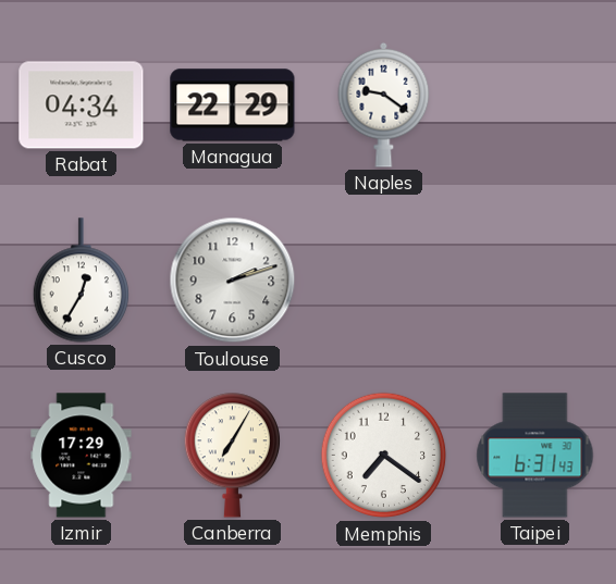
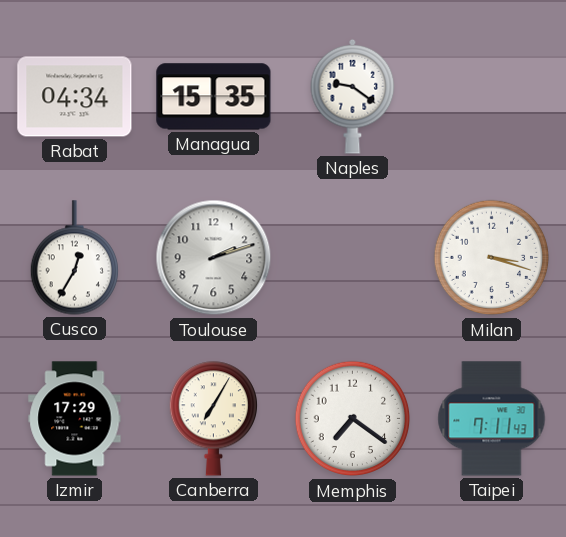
Managua: 22:29 -> 15:35 (214, 97)
Milan: none -> 3:18 (492, 258)
Taipei: 6:31 -> 7:11 (492, 419)
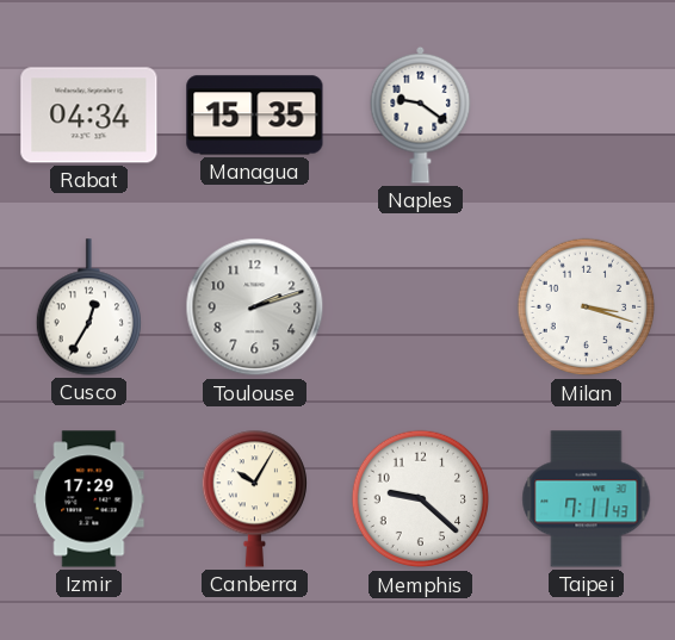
Canberra: 7:05 -> 10:05 (254, 499)
Memphis: 7:21 -> 9:22 (421, 499)
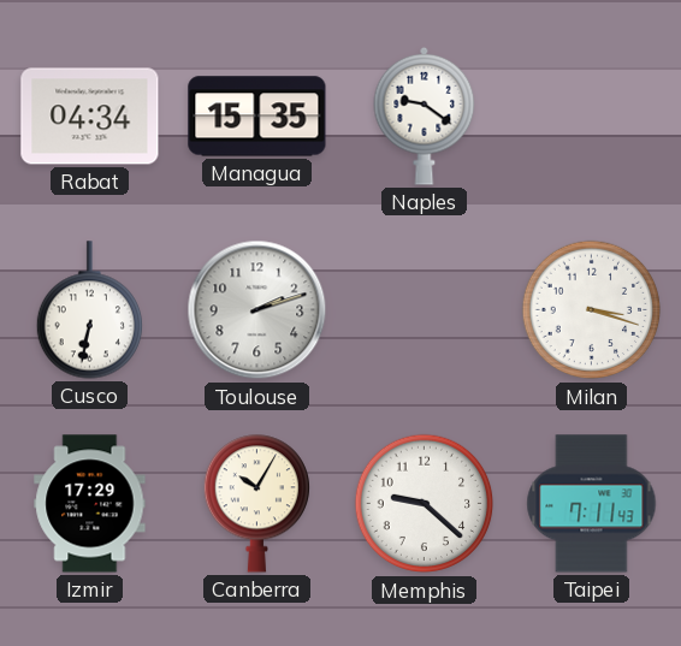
Cusco: 12:35 -> 6:32 (89, 310)
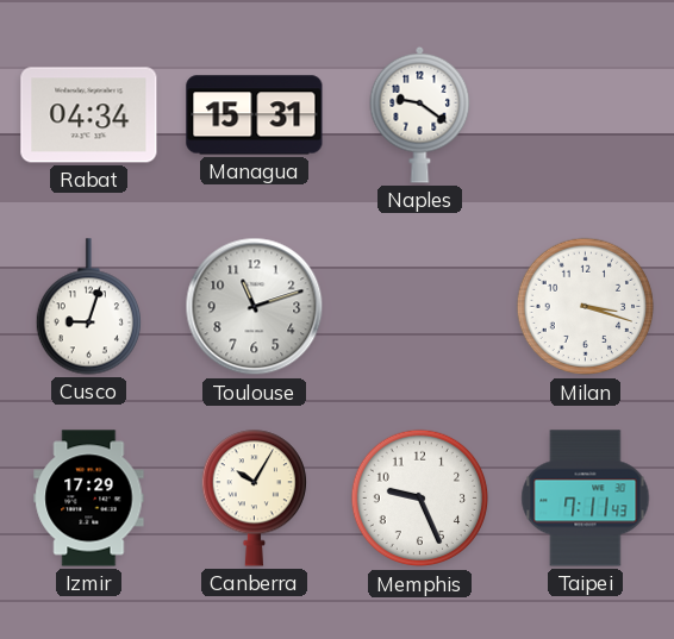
Managua: 15:35 -> 15:31 (255, 115)
Cusco: 6:32 -> 9:03 (88, 307)
Toulouse: 2:12 -> 11:12 (255, 307)
Memphis: 9:22 -> 9:26 (420, 499)
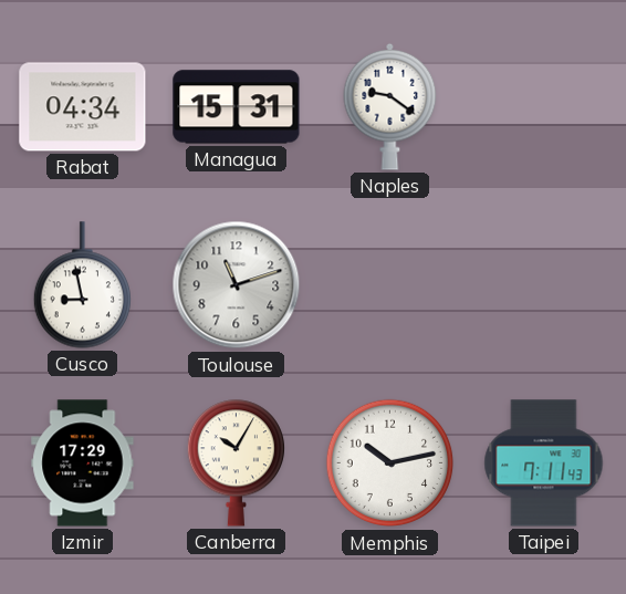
Cusco: 9:03 -> 8:58 (82, 285)
Milan: 3:18 -> none (586, 307)
Memphis: 9:26 -> 10:13 (390, 463)
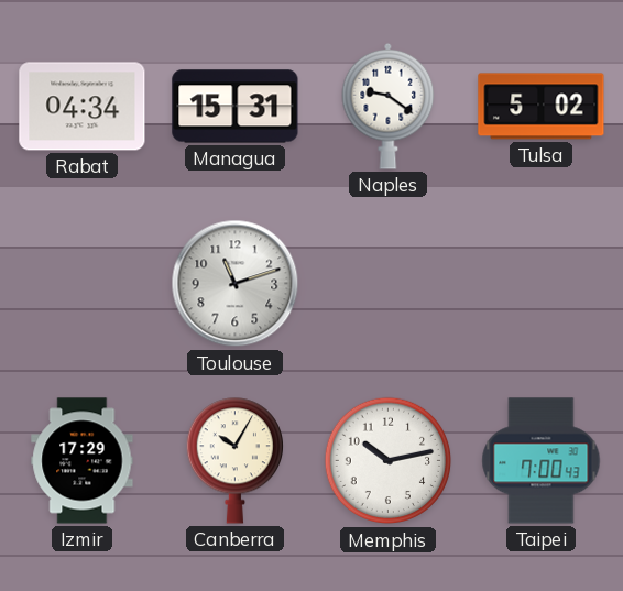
Tulsa: none -> 5:02 (542, 107)
Cusco: 8:58 -> none (82, 285)
Taipei: 7:11 -> 7:00 (542, 461)
